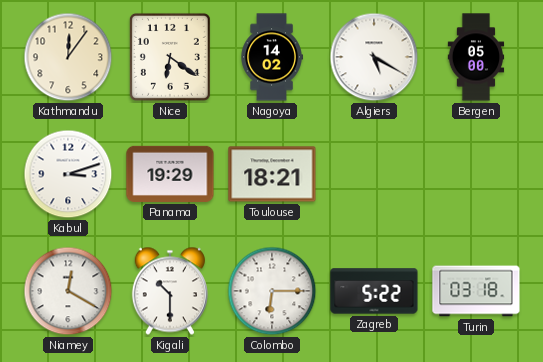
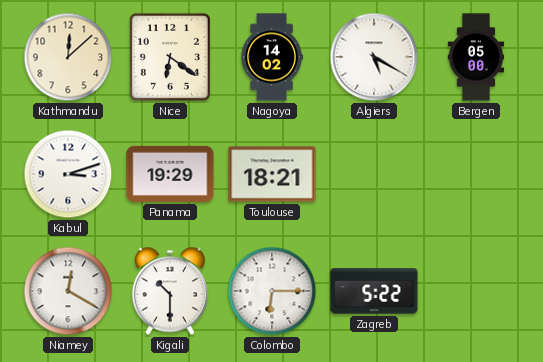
Kathmandu: 12:06 -> 12:08 (68, 57)
Turin: 03:18 -> none (476, 291)
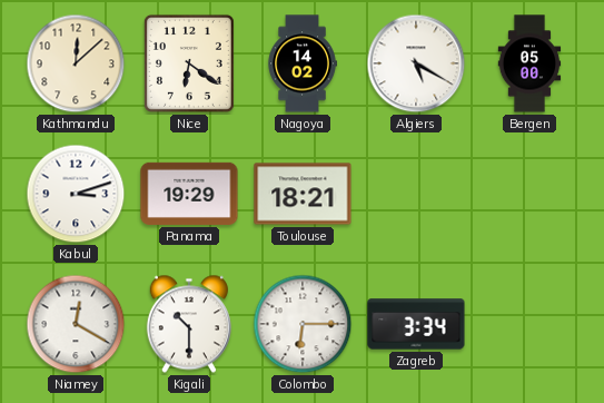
Zagreb: 5:22 -> 3:34 (416, 324)
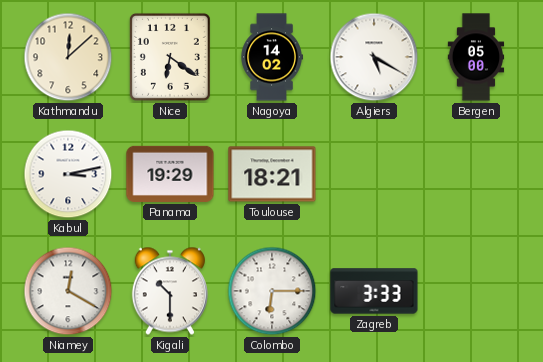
Kabul: 3:12 -> 3:13 (68, 174)
Zagreb: 3:34 -> 3:33 (374, 291)
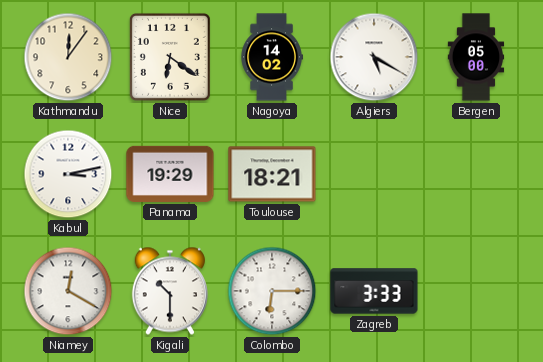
Kathmandu: 12:08 -> 12:06 (68, 57)
